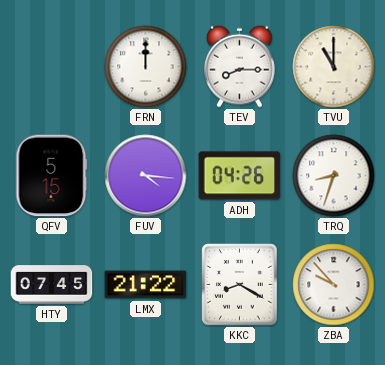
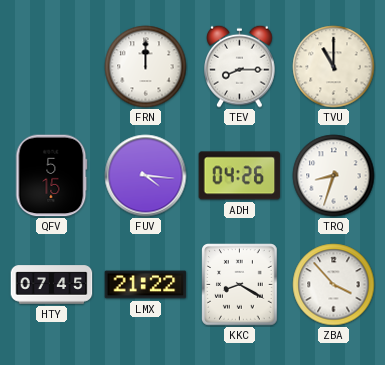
ZBA: 9:53 -> 3:53 (334, 285)
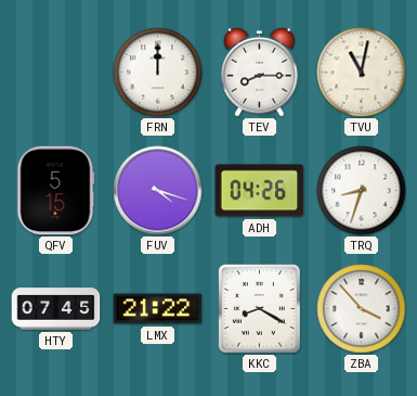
TVU: 11:00 -> 11:02 (362, 73)
FUV: 4:16 -> 4:18 (158, 191)
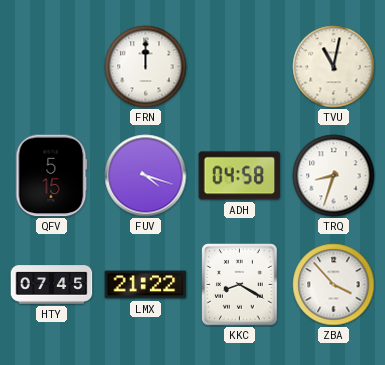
TEV: 8:15 -> none (260, 72)
ADH: 04:26 -> 04:58 (240, 176)
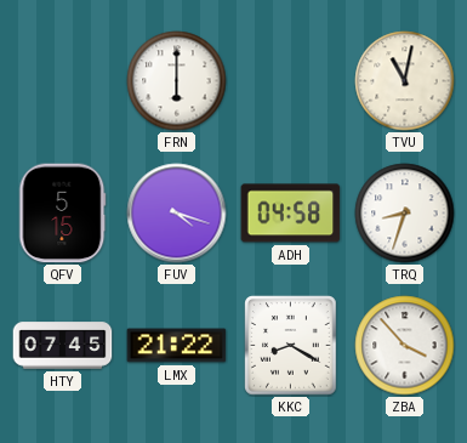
FRN: 12:00 -> 6:00 (177, 81)
